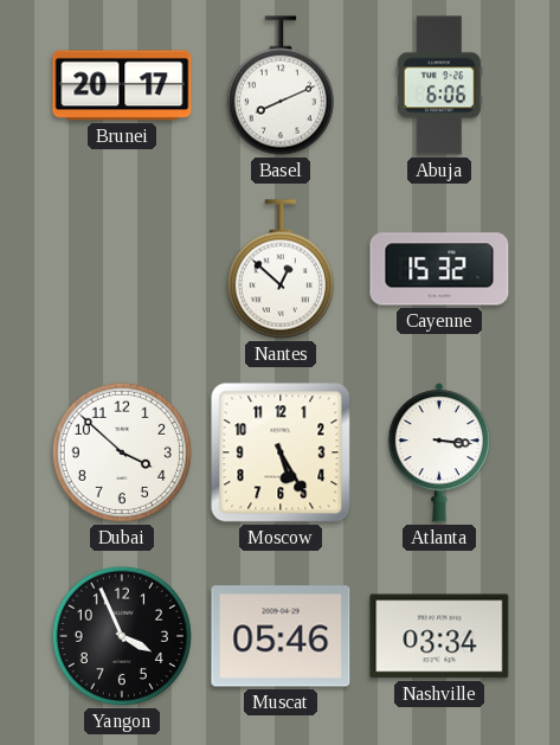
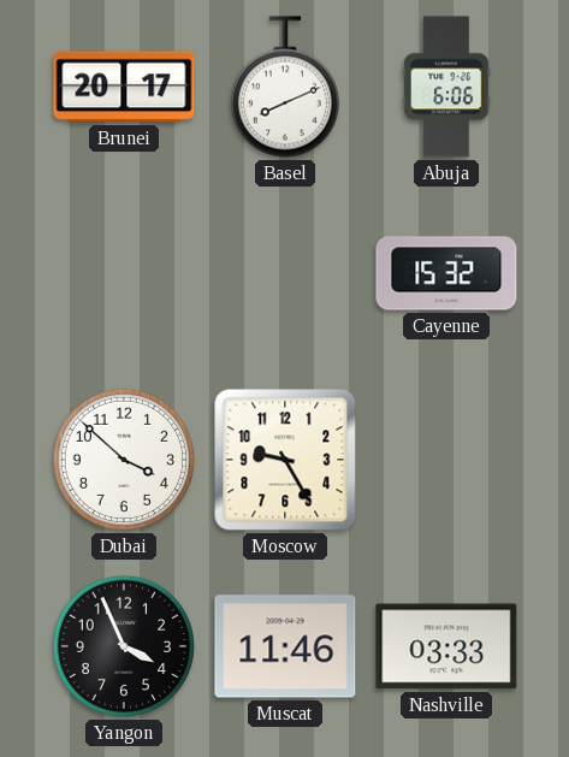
Nantes: 12:52 -> none (281, 269)
Moscow: 5:25 -> 9:25 (285, 460)
Atlanta: 3:16 -> none (439, 452)
Muscat: 05:46 -> 11:46 (285, 646)
Nashville: 03:34 -> 03:33 (446, 646)
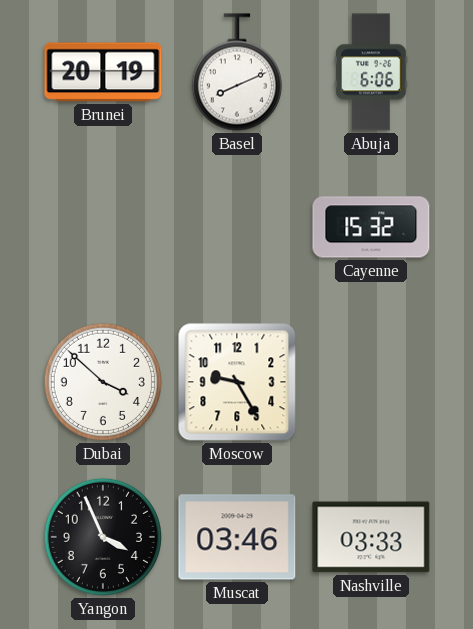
Brunei: 20:17 -> 20:19 (103, 72)
Muscat: 11:46 -> 03:46 (237, 537)
